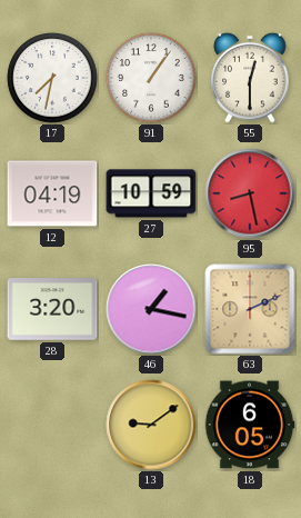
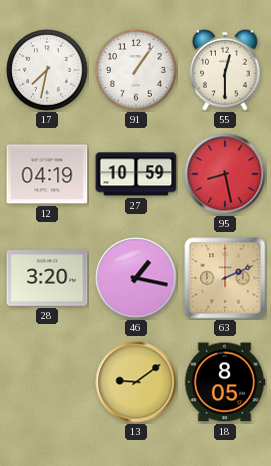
18: 6:05 -> 8:05 (225, 382)
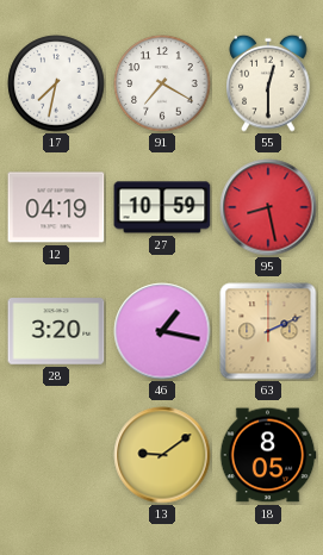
91: 1:06 -> 7:20 (162, 83)
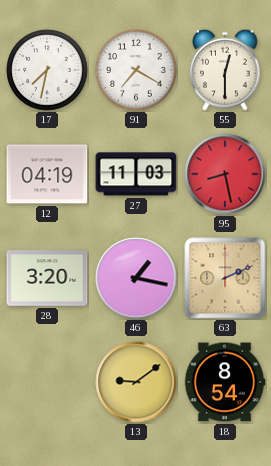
27: 10:59 -> 11:03 (136, 174)
18: 8:05 -> 8:54 (225, 382)
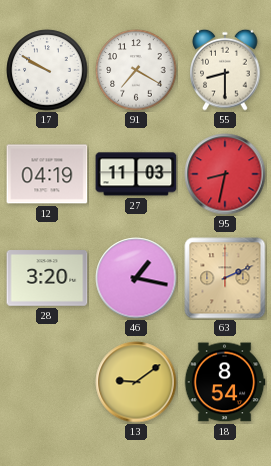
17: 7:32 -> 9:50 (47, 70)
55: 12:30 -> 8:30 (225, 70)
95: 8:28 -> 8:32 (225, 174)
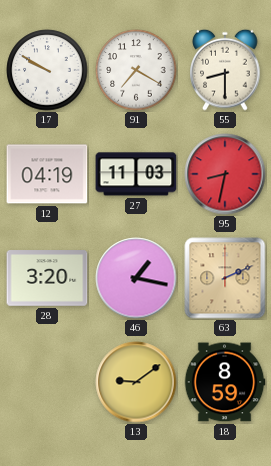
18: 8:54 -> 8:59 (225, 382)
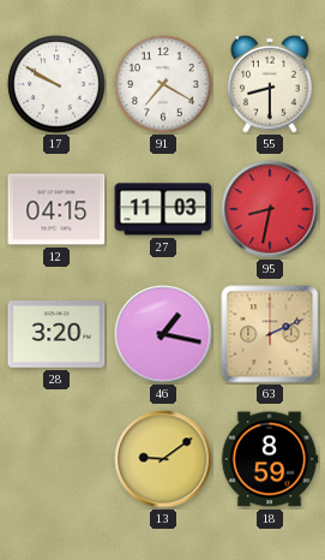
12: 04:19 -> 04:15 (56, 209)
